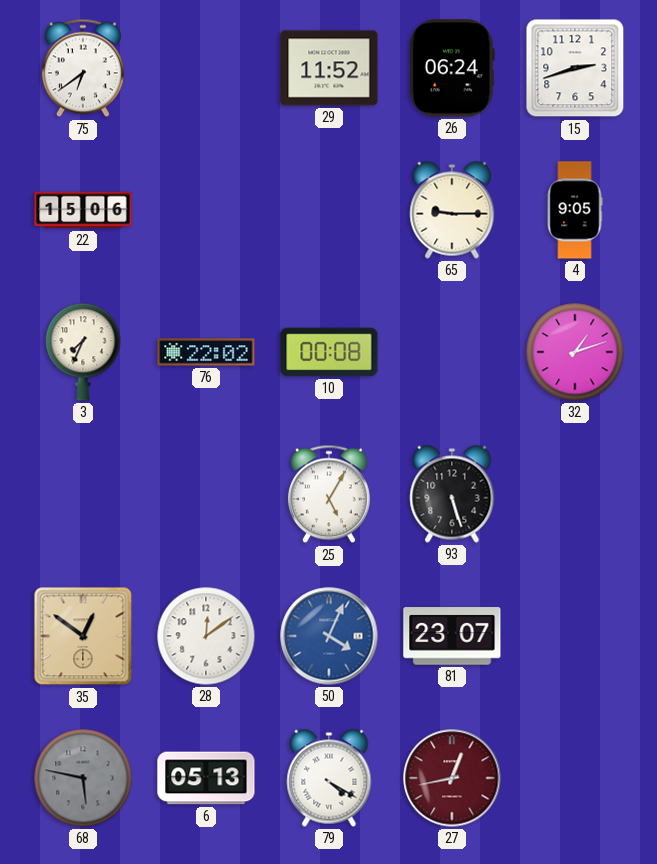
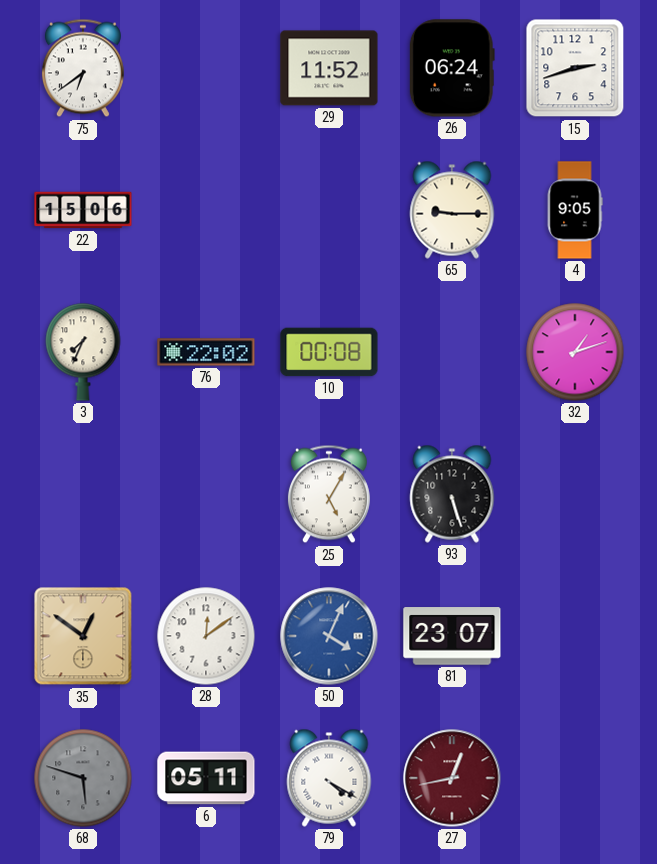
68: 5:47 -> 5:48 (83, 778)
6: 05:13 -> 05:11 (206, 778)
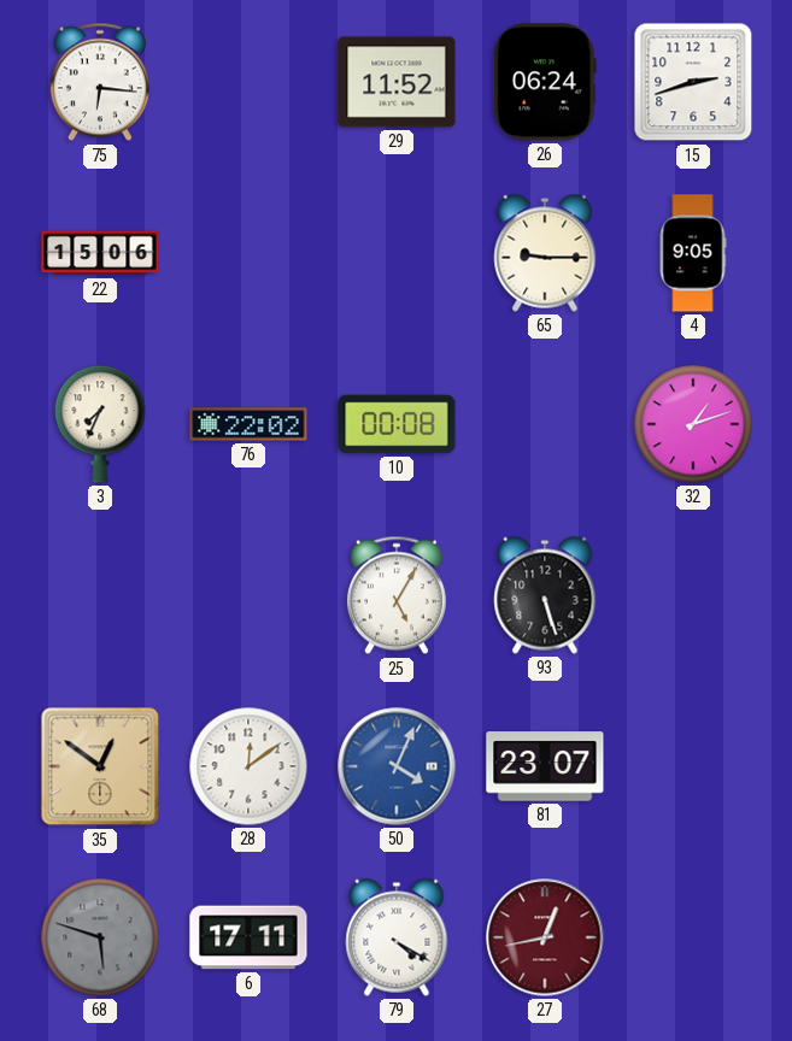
75: 6:39 -> 6:16 (100, 82)
6: 05:11 -> 17:11 (248, 937)
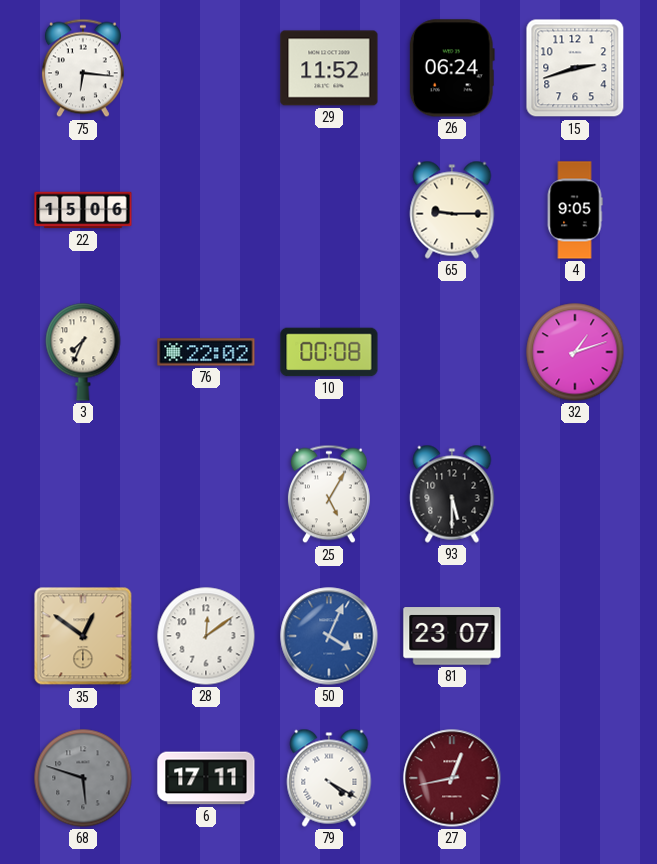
93: 5:27 -> 5:30 (452, 494)
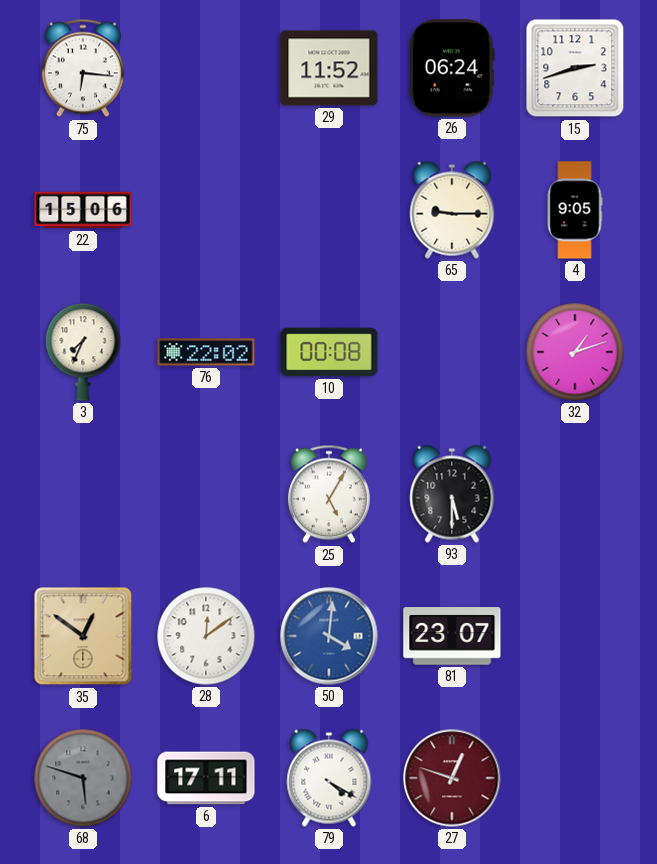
50: 4:04 -> 4:01 (329, 636)
27: 12:43 -> 12:48 (452, 778)
